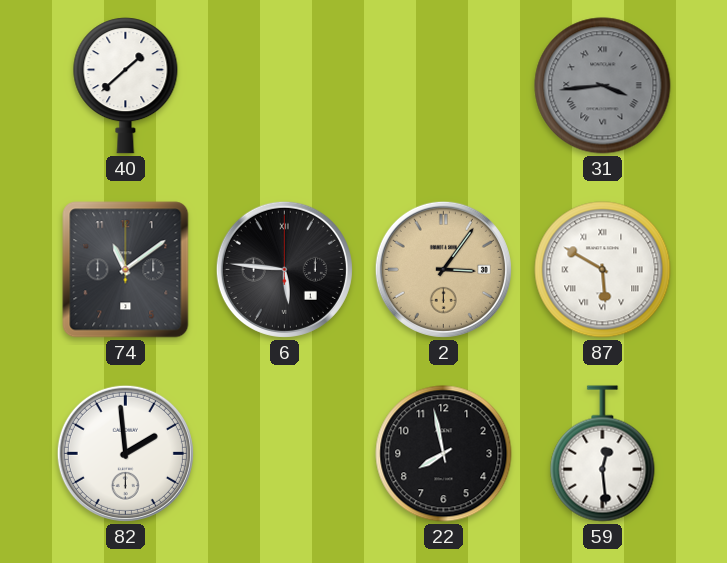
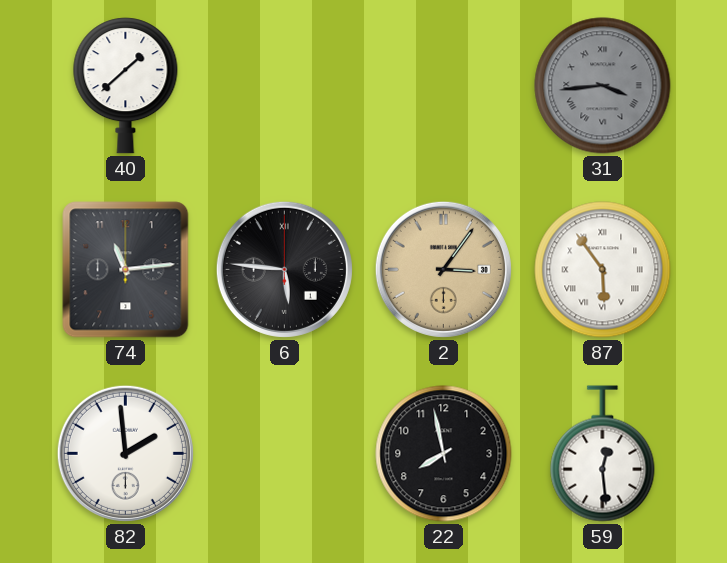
74: 11:09 -> 11:14 (126, 270)
87: 5:50 -> 5:54 (603, 270)
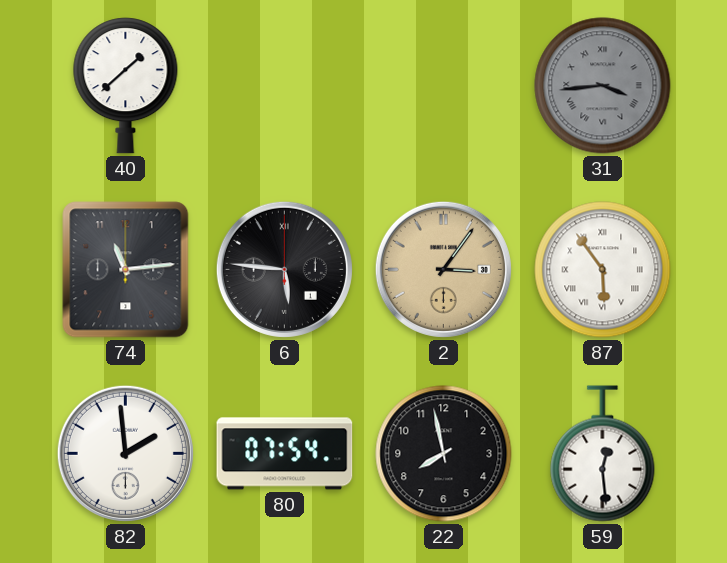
80: none -> 07:54 (285, 454)
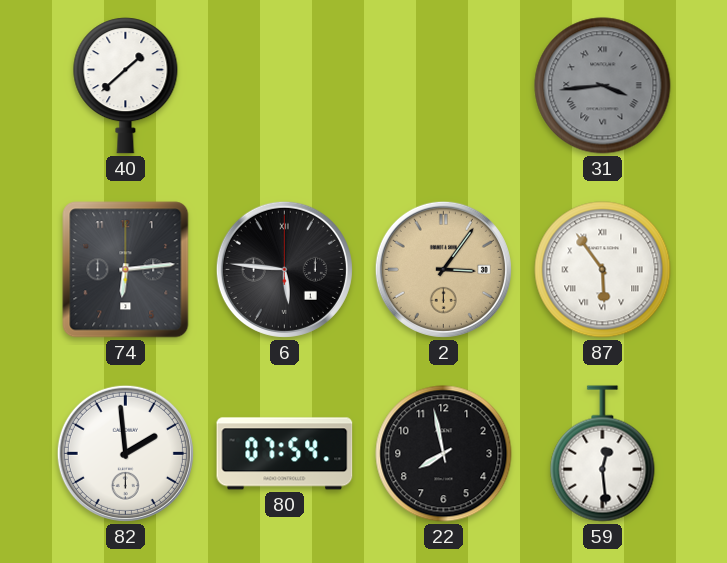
74: 11:14 -> 6:14 (126, 270)
